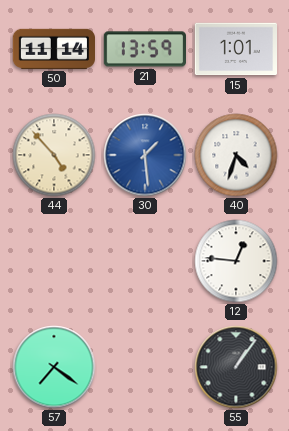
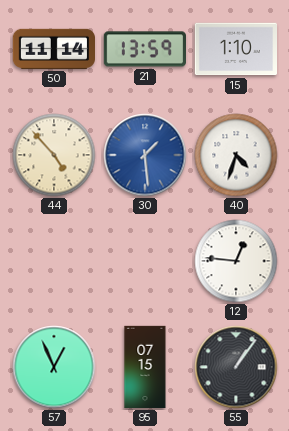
15: 1:01 -> 1:10 (235, 49)
57: 7:21 -> 12:56 (54, 367)
95: none -> 07:15 (145, 367)
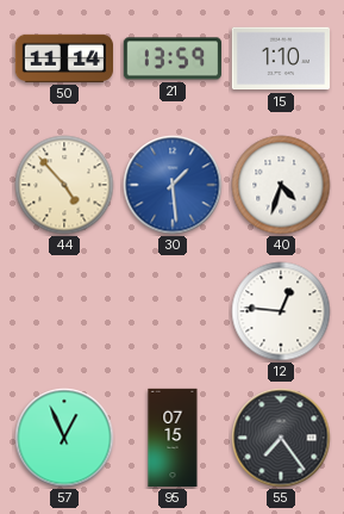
55: 1:06 -> 7:24 (281, 438)
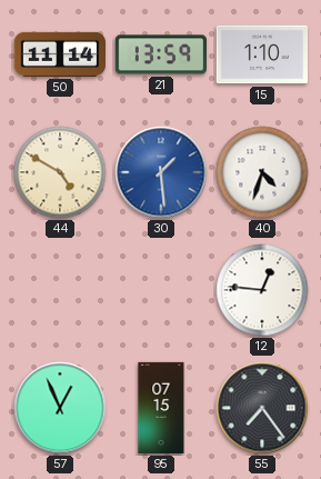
44: 4:53 -> 4:50 (60, 172)
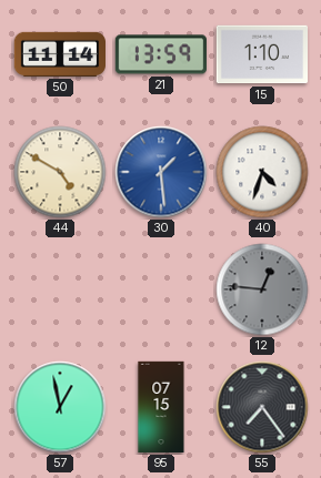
12 dial: white -> grey (262, 289)
57: 12:56 -> 12:58 (60, 407)
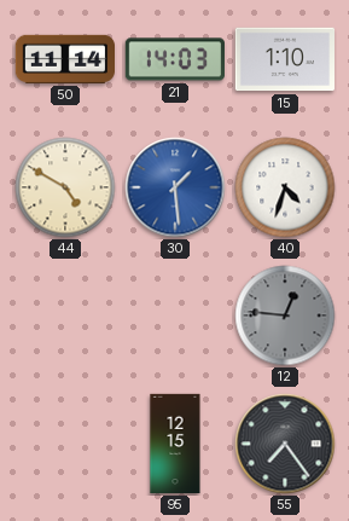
21: 13:59 -> 14:03 (174, 59)
57: 12:58 -> none (60, 407)
95: 07:15 -> 12:15 (175, 444)
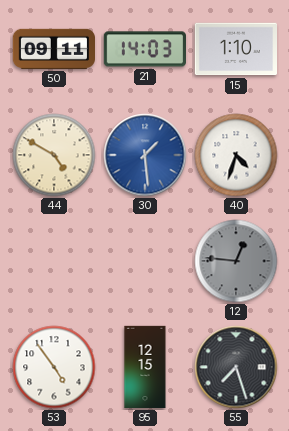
50: 11:14 -> 09:11 (53, 49)
53: none -> 4:54 (54, 367)
55: 7:24 -> 7:27 (236, 367)
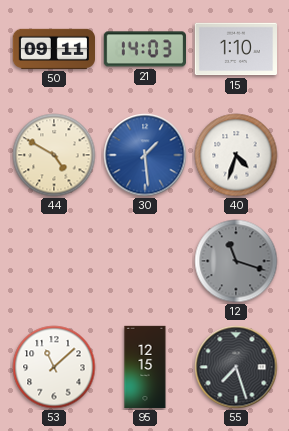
12: 12:46 -> 11:18 (236, 261)
53: 4:54 -> 11:08 (54, 367)
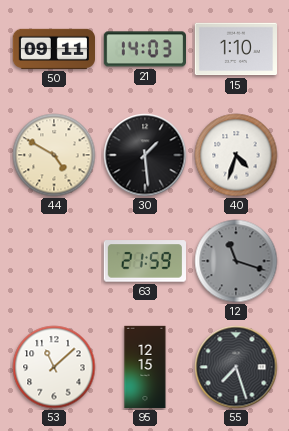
30 dial: blue -> black (145, 155)
63: none -> 21:59 (144, 261)
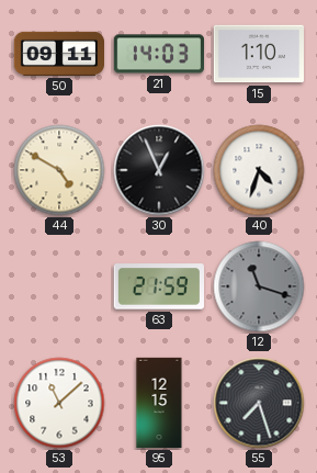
30: 1:29 -> 12:56 (159, 170)
